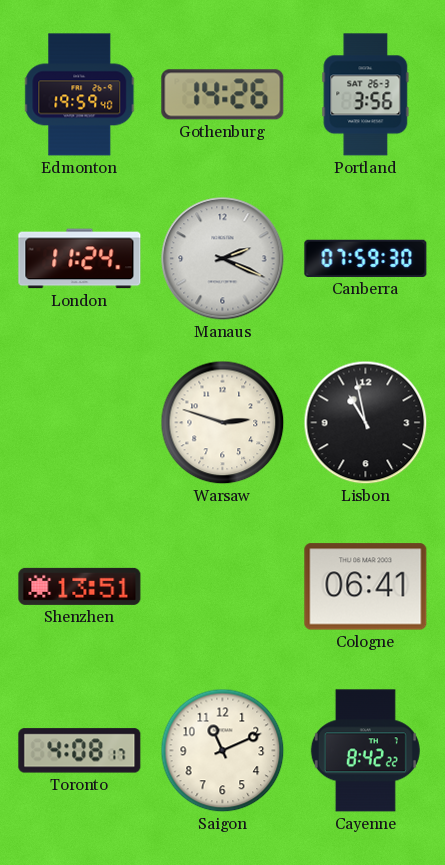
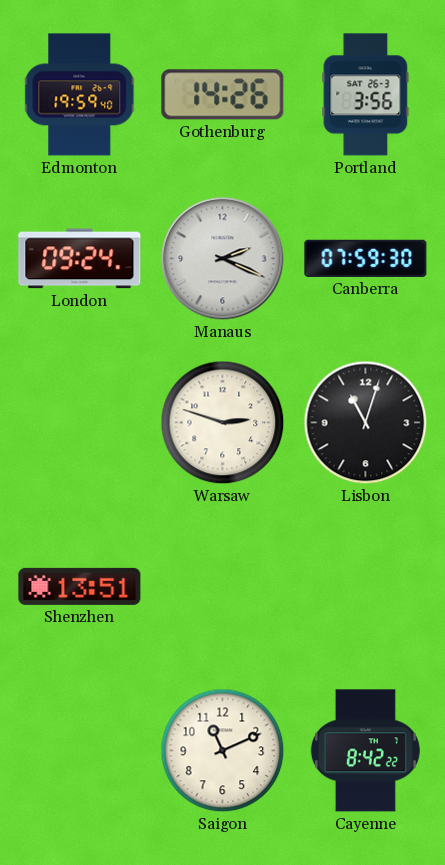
London: 11:24 -> 09:24 (80, 259)
Lisbon: 10:58 -> 11:03 (366, 423)
Cologne: 06:41 -> none (366, 587)
Toronto: 4:08 -> none (80, 751)
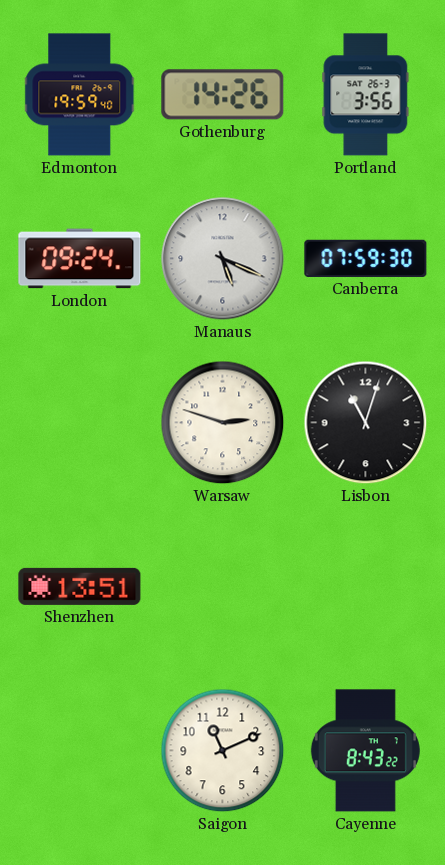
Manaus: 2:19 -> 5:19 (223, 259)
Cayenne: 8:42 -> 8:43 (365, 751)
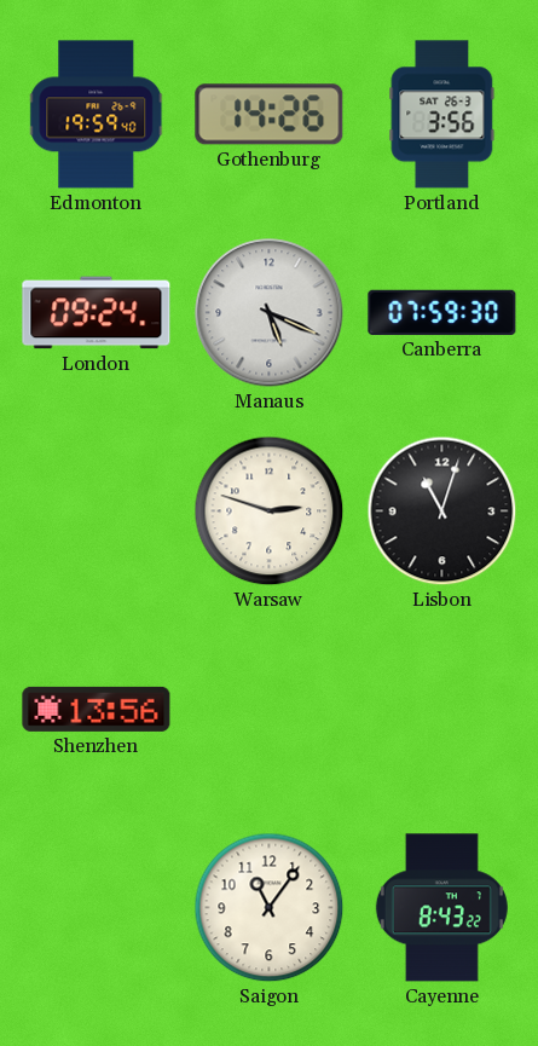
Shenzhen: 13:51 -> 13:56 (97, 709)
Saigon: 11:11 -> 11:06 (270, 908)
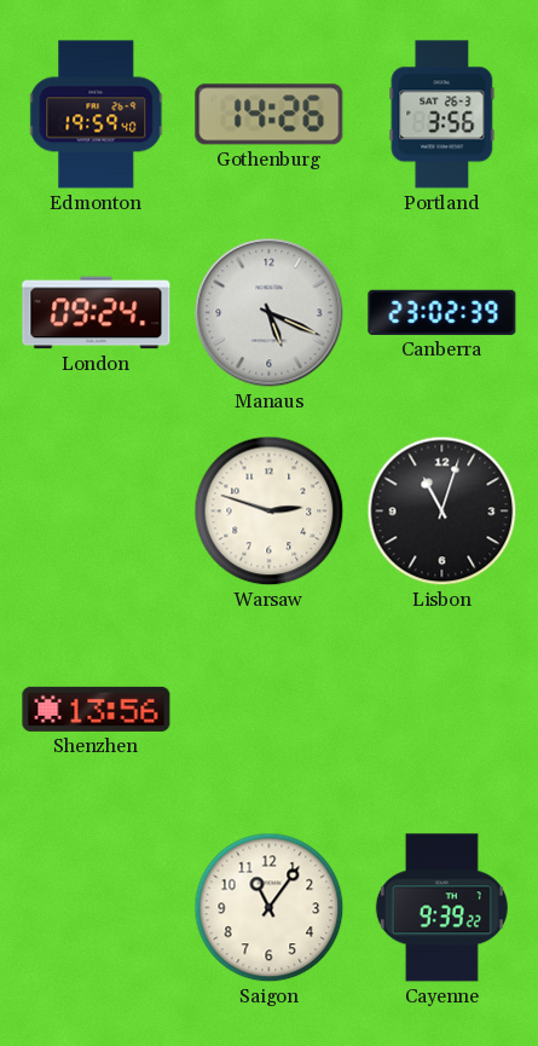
Canberra: 07:59 -> 23:02 (442, 312)
Cayenne: 8:43 -> 9:39 (441, 908)
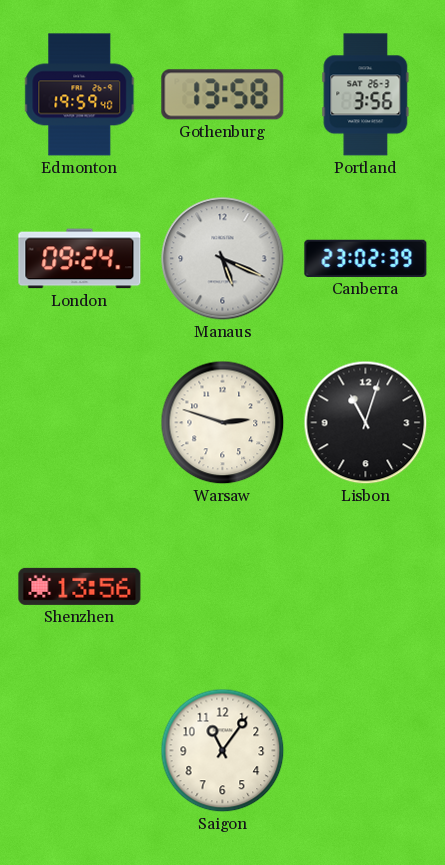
Gothenburg: 14:26 -> 13:58 (223, 95)
Cayenne: 9:39 -> none (441, 908)
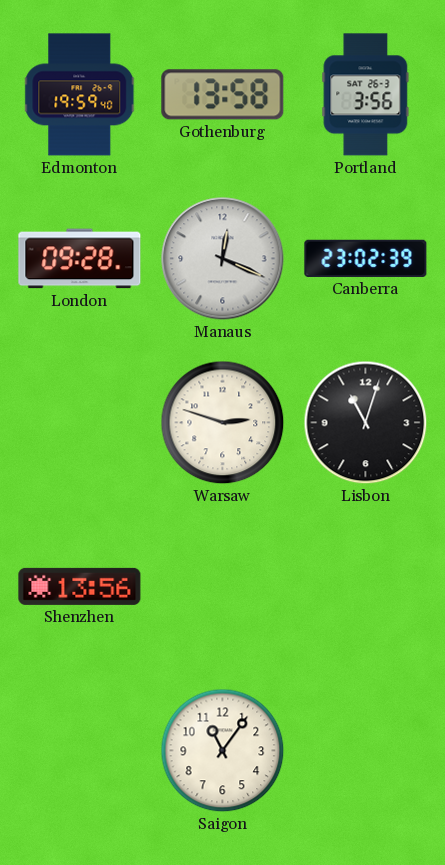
London: 09:24 -> 09:28 (80, 259)
Manaus: 5:19 -> 12:19 (223, 259)
